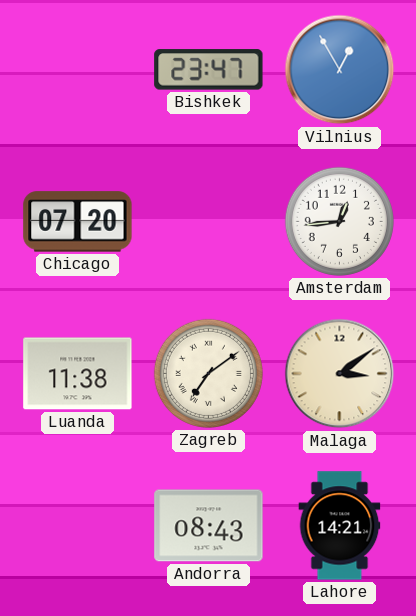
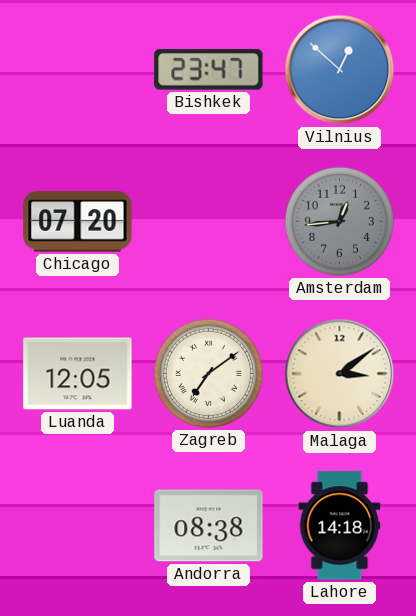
Vilnius: 12:55 -> 12:52 (340, 70)
Amsterdam dial: white -> grey (339, 221)
Luanda: 11:38 -> 12:05 (78, 374)
Andorra: 08:43 -> 08:38 (209, 526)
Lahore: 14:21 -> 14:18 (340, 526)
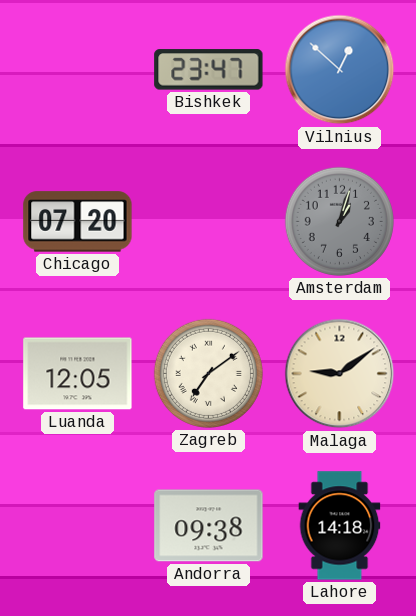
Amsterdam: 12:44 -> 1:03 (339, 221)
Malaga: 3:09 -> 9:09 (340, 374)
Andorra: 08:38 -> 09:38 (209, 526)
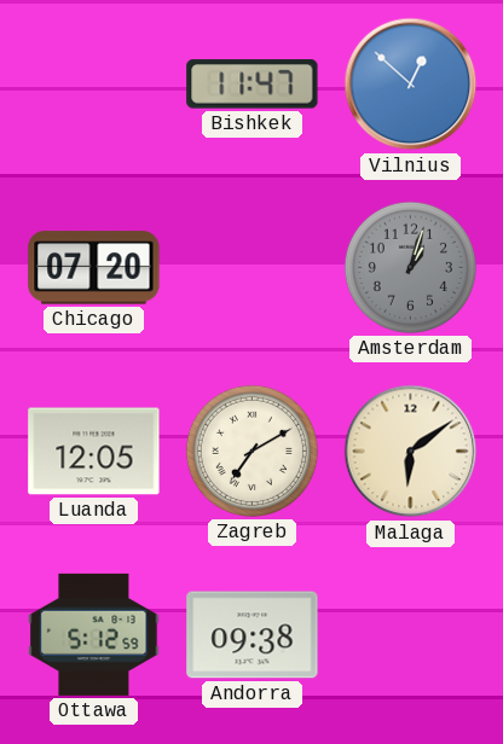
Bishkek: 23:47 -> 11:47 (253, 85)
Zagreb: 7:09 -> 7:10 (251, 451)
Malaga: 9:09 -> 6:09 (411, 452)
Ottawa: none -> 5:12 (94, 634)
Lahore: 14:18 -> none (340, 526)
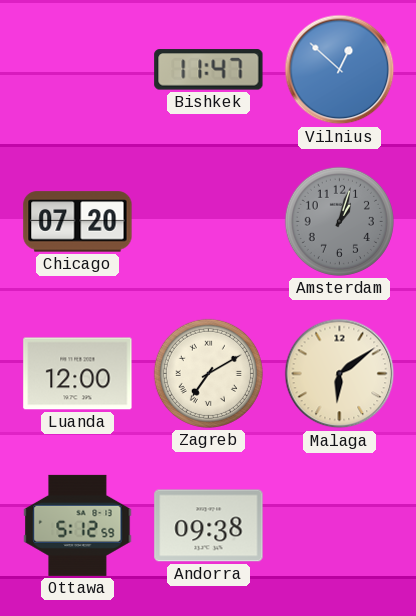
Luanda: 12:05 -> 12:00 (78, 374)
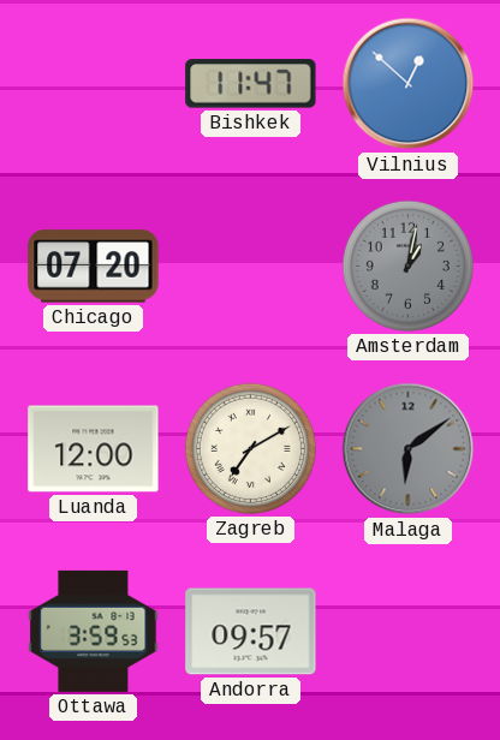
Amsterdam: 1:03 -> 1:02 (407, 265)
Malaga dial: cream -> grey (409, 449)
Ottawa: 5:12 -> 3:59 (94, 631)
Andorra: 09:38 -> 09:57 (251, 632)
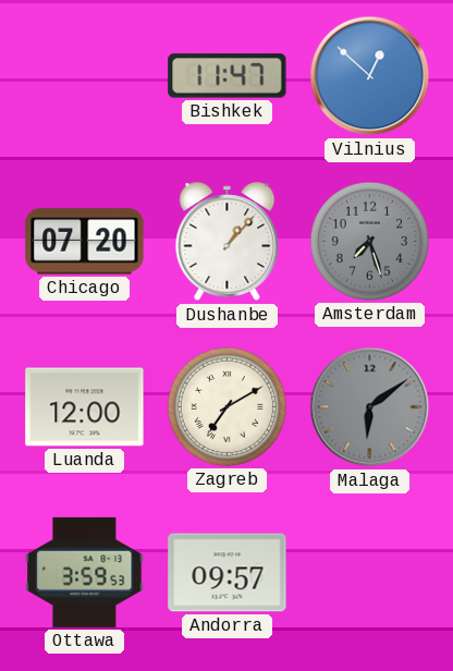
Dushanbe: none -> 1:07 (228, 242)
Amsterdam: 1:02 -> 7:27 (369, 241)
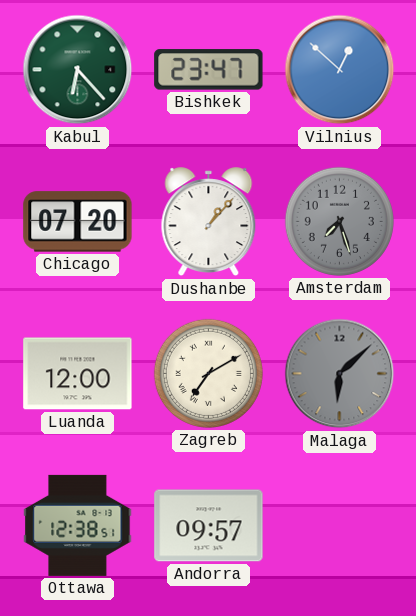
Kabul: none -> 6:23 (78, 70)
Bishkek: 11:47 -> 23:47 (209, 70)
Malaga: 6:09 -> 6:08 (340, 374)
Ottawa: 3:59 -> 12:38 (78, 525)
